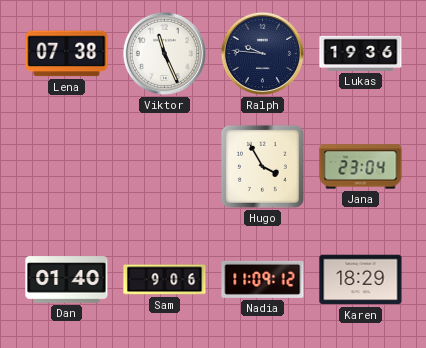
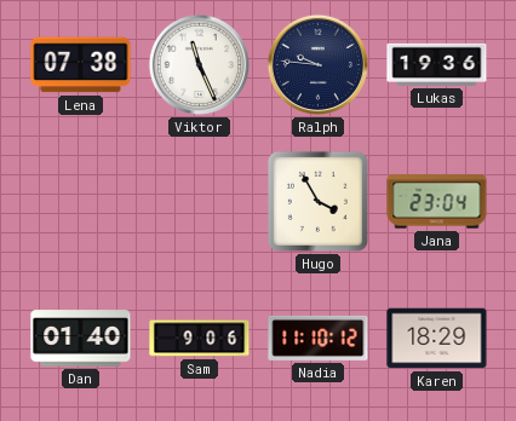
Nadia: 11:09 -> 11:10 (319, 338)
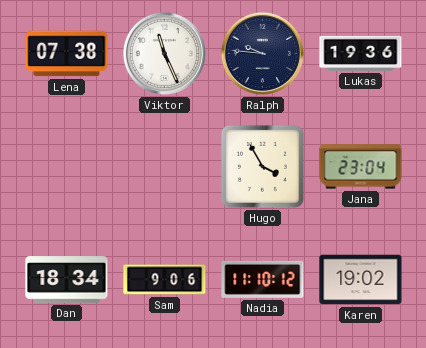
Dan: 01:40 -> 18:34 (67, 280)
Karen: 18:29 -> 19:02 (361, 280)
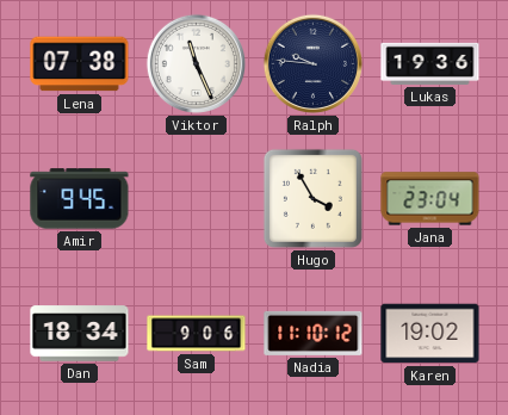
Amir: none -> 9:45 (80, 199)
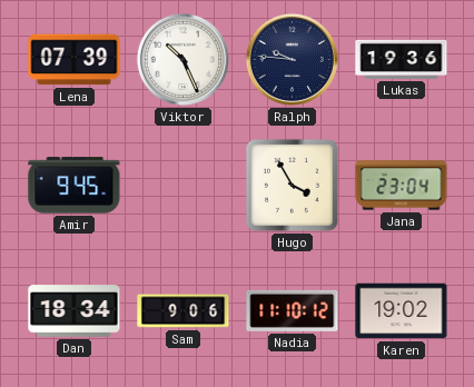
Lena: 07:38 -> 07:39 (75, 60)
Viktor: 11:26 -> 10:26 (182, 59)
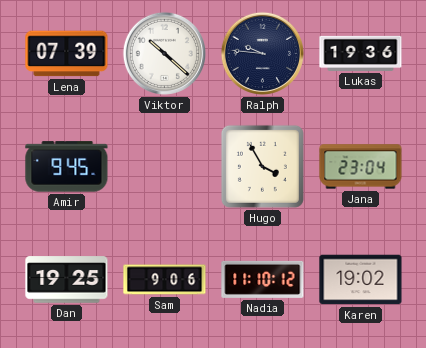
Viktor: 10:26 -> 10:22 (164, 53)
Dan: 18:34 -> 19:25 (67, 280)
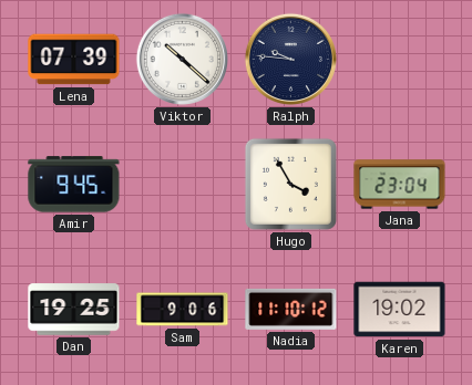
Lukas: 19:36 -> none (361, 53)
